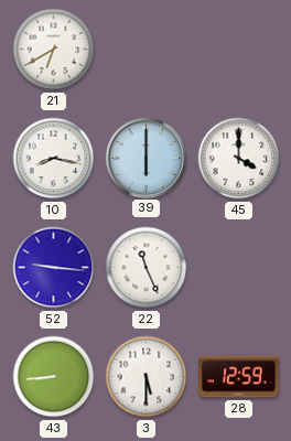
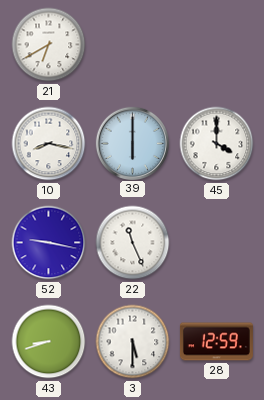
52: 9:16 -> 9:17 (49, 243)
43: 8:44 -> 8:42 (49, 342)
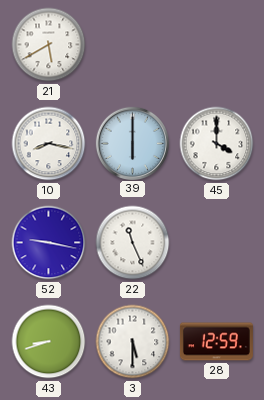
21: 6:40 -> 5:40 (49, 45)
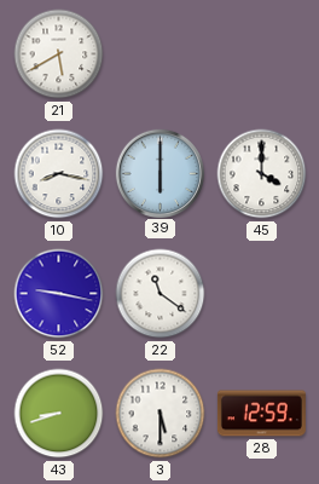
22: 11:26 -> 11:21 (161, 294)
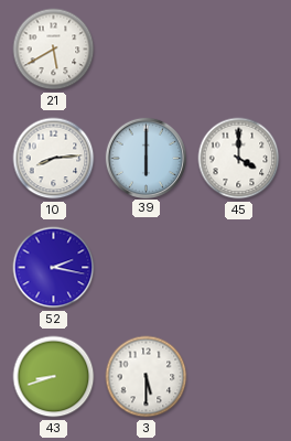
10: 8:17 -> 8:14 (54, 159)
52: 9:17 -> 2:17 (54, 268)
22: 11:21 -> none (161, 294)
28: 12:59 -> none (261, 414)
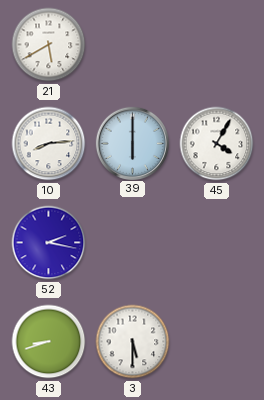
45: 4:00 -> 4:05 (217, 144)
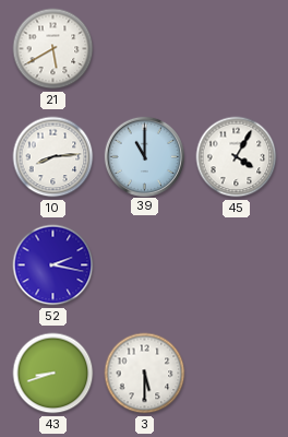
39: 6:00 -> 11:00 (144, 156)
